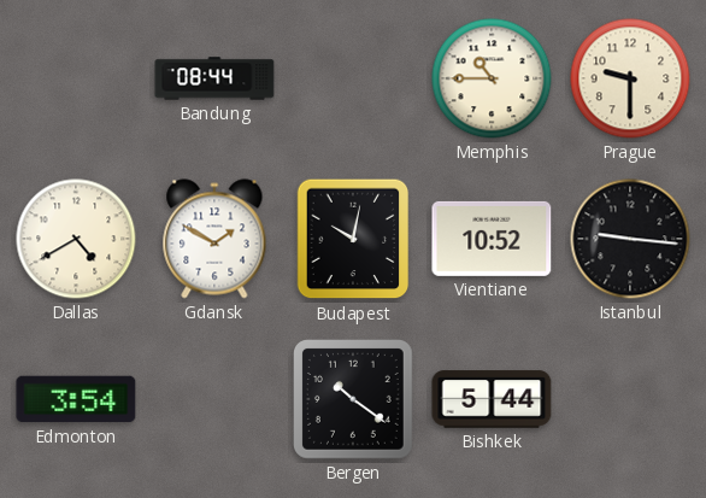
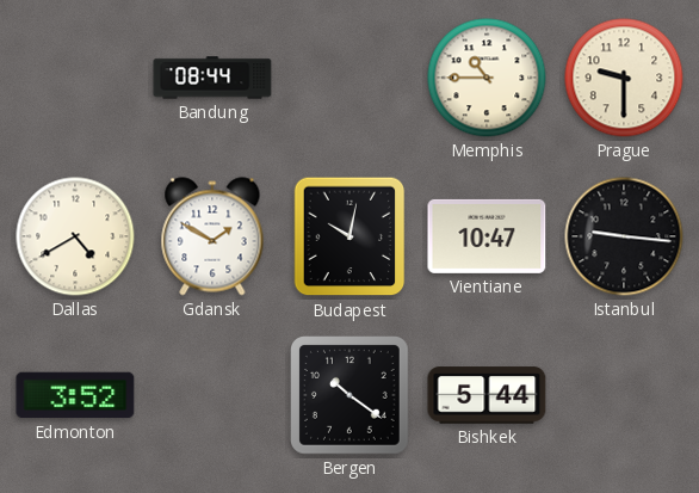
Vientiane: 10:52 -> 10:47 (487, 236)
Edmonton: 3:54 -> 3:52 (75, 395)
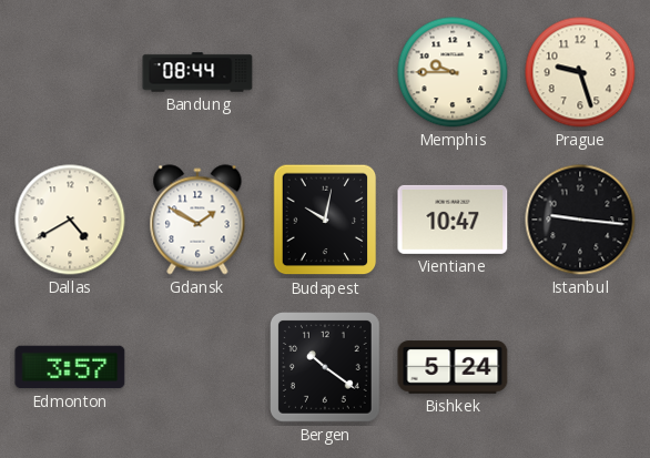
Memphis: 10:45 -> 9:45 (453, 72)
Prague: 9:30 -> 9:27 (580, 72)
Edmonton: 3:52 -> 3:57 (70, 367)
Bishkek: 5:44 -> 5:24 (453, 367)
